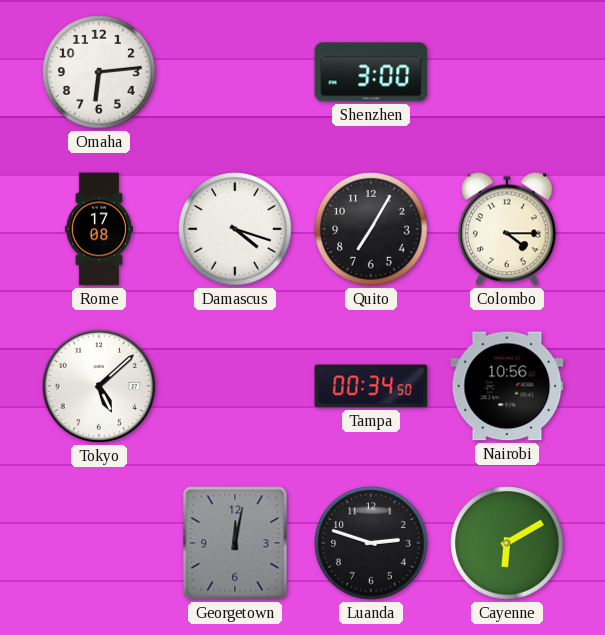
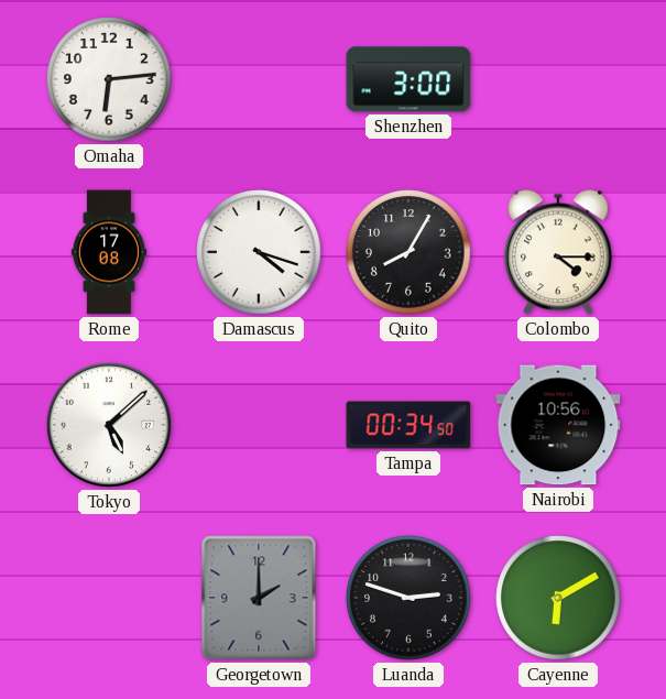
Quito: 7:05 -> 8:05 (408, 252)
Georgetown: 12:02 -> 2:00 (259, 598)
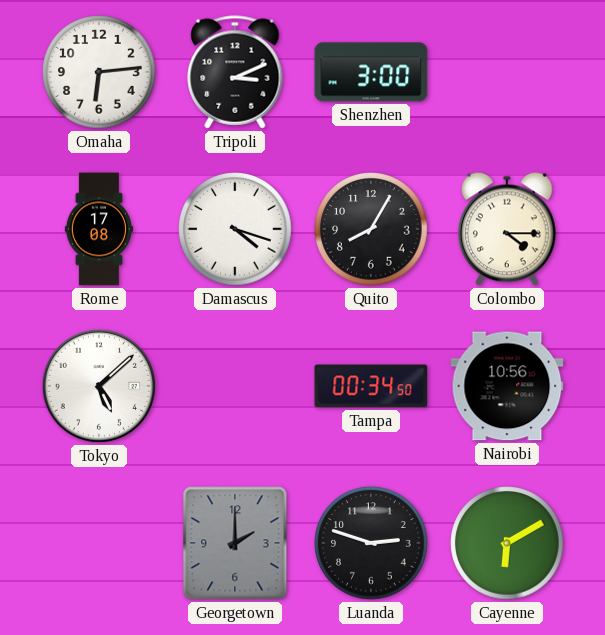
Tripoli: none -> 3:11 (235, 72)
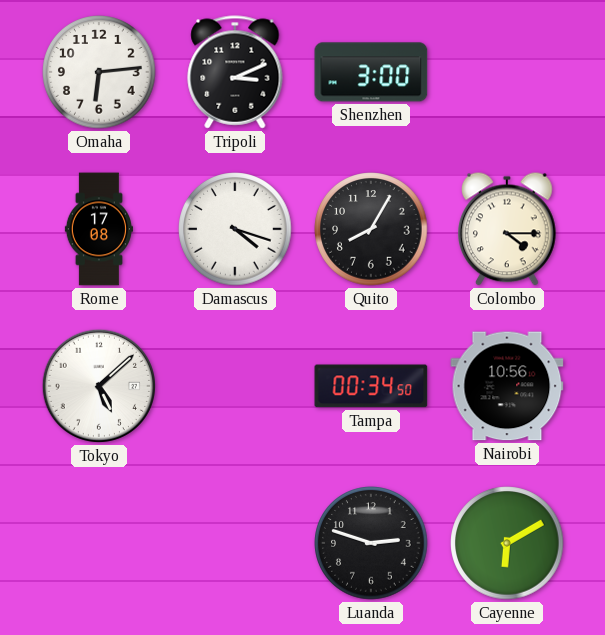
Georgetown: 2:00 -> none (235, 543)
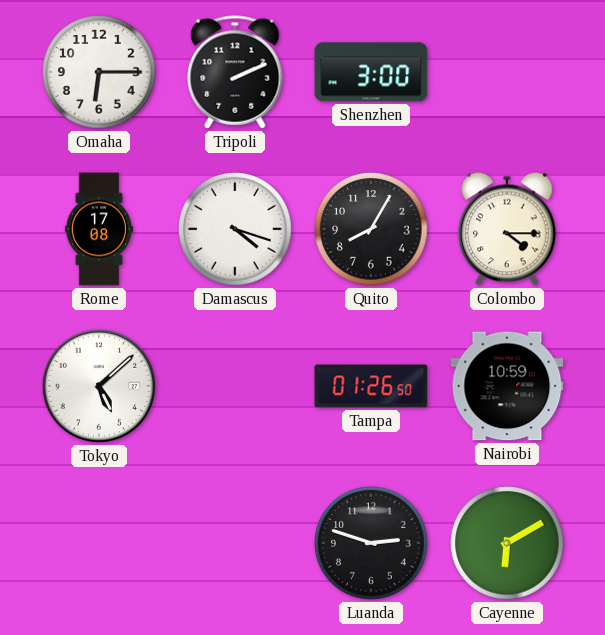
Omaha: 6:14 -> 6:15 (99, 72)
Tripoli: 3:11 -> 2:11 (235, 72)
Tampa: 00:34 -> 01:26 (371, 386)
Nairobi: 10:56 -> 10:59 (507, 386)
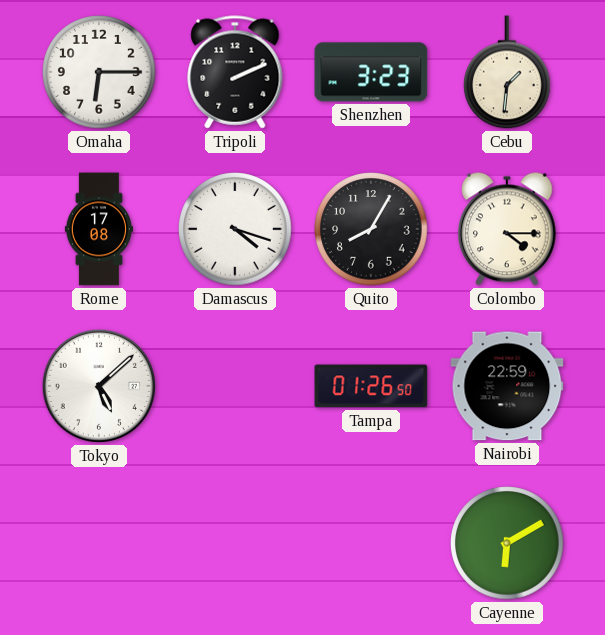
Shenzhen: 3:00 -> 3:23 (371, 72)
Cebu: none -> 1:31 (508, 72)
Nairobi: 10:59 -> 22:59 (507, 386)
Luanda: 2:48 -> none (371, 543)
